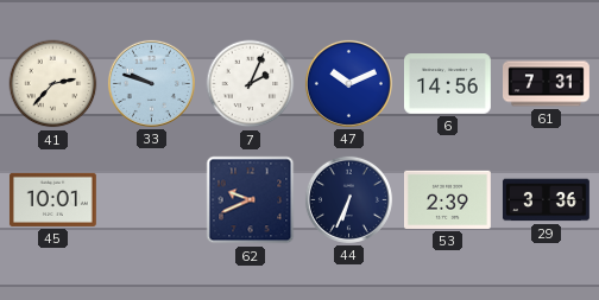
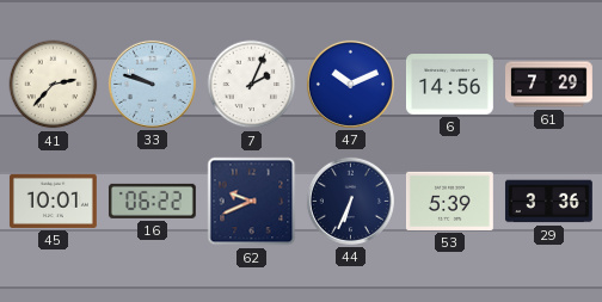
61: 7:31 -> 7:29 (549, 85)
16: none -> 06:22 (152, 201)
53: 2:39 -> 5:39 (449, 201)
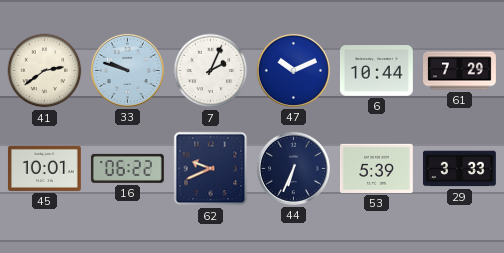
41: 2:37 -> 2:39 (45, 71)
6: 14:56 -> 10:44 (376, 71)
29: 3:36 -> 3:33 (459, 169)
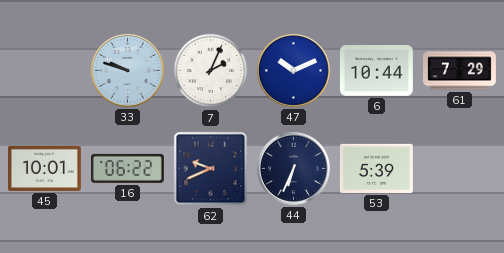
41: 2:39 -> none (45, 71)
29: 3:33 -> none (459, 169)
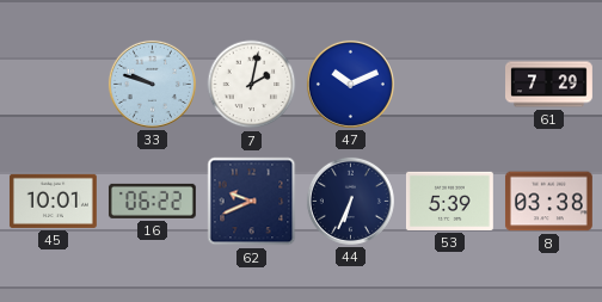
7: 2:04 -> 2:02 (252, 85)
6: 10:44 -> none (376, 71)
8: none -> 03:38 (548, 202)
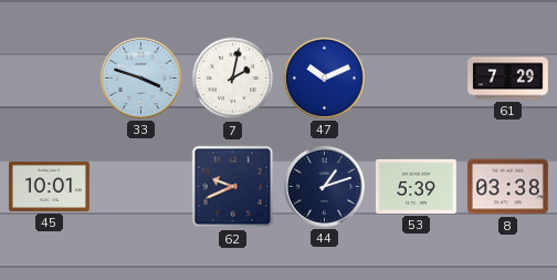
33: 9:48 -> 3:48 (140, 77)
16: 06:22 -> none (152, 201)
44: 6:34 -> 1:12 (324, 186)
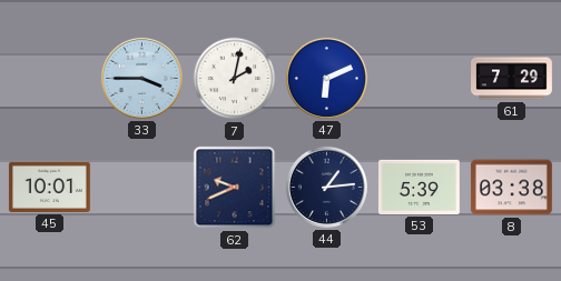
33: 3:48 -> 3:45 (141, 78)
47: 10:11 -> 6:11 (326, 78)
44: 1:12 -> 1:14 (326, 187)
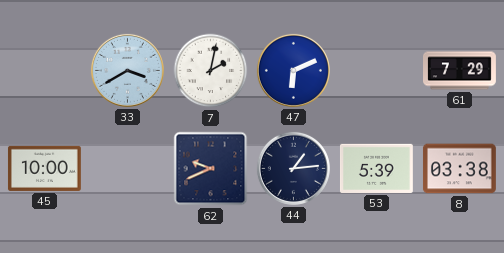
33: 3:45 -> 3:40 (127, 70)
45: 10:01 -> 10:00 (44, 168)
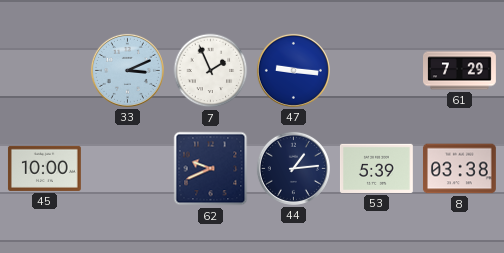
33: 3:40 -> 3:11 (127, 70)
7: 2:02 -> 1:56 (211, 71)
47: 6:11 -> 9:16 (293, 70)
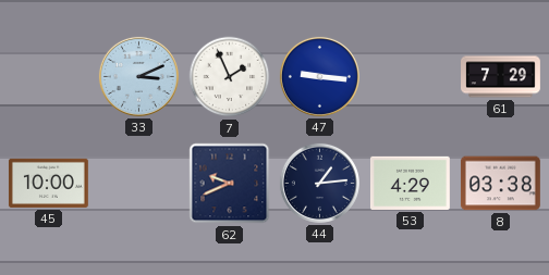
53: 5:39 -> 4:29 (410, 183)
